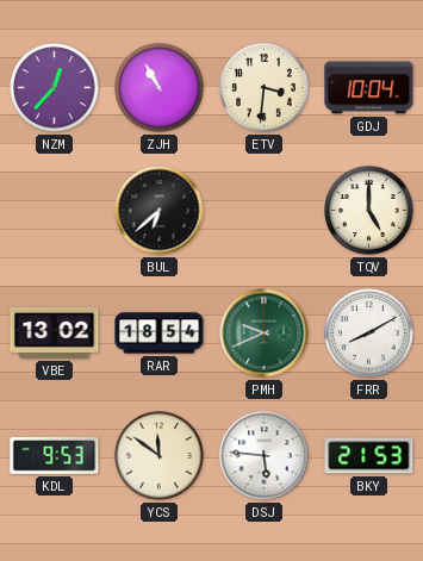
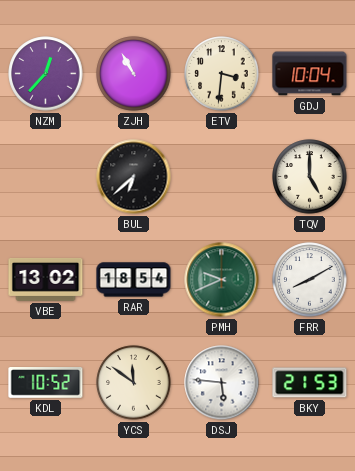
KDL: 9:53 -> 10:52 (46, 383)
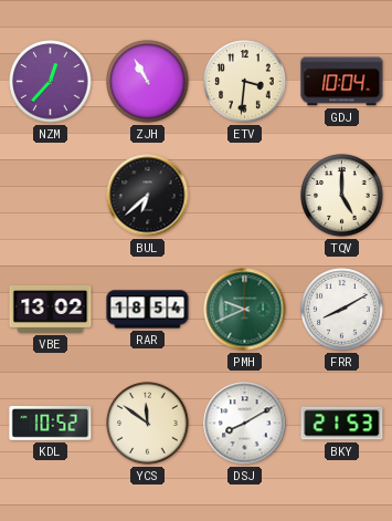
DSJ: 5:46 -> 8:10 (245, 424)
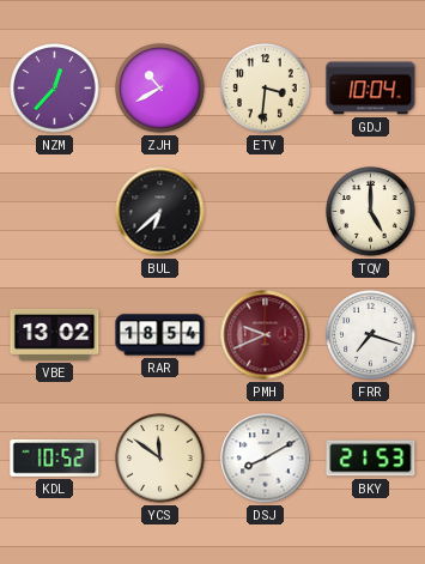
ZJH: 10:55 -> 10:40 (160, 89)
PMH dial: green -> burgundy (266, 335)
FRR: 8:10 -> 7:18 (371, 335)
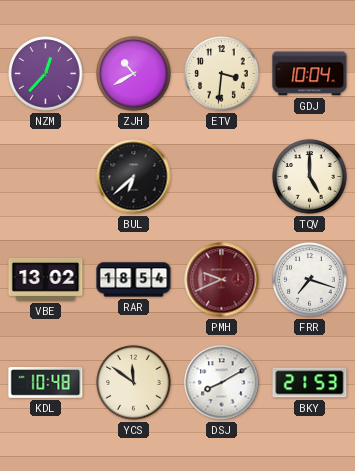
KDL: 10:52 -> 10:48 (46, 383)
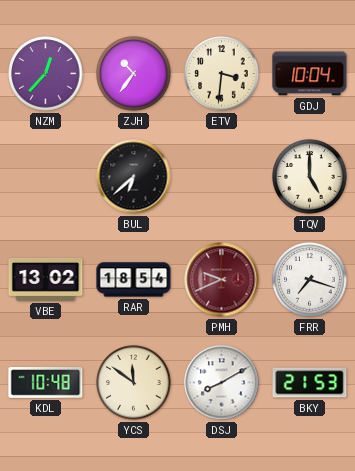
ZJH: 10:40 -> 10:36 (134, 74)
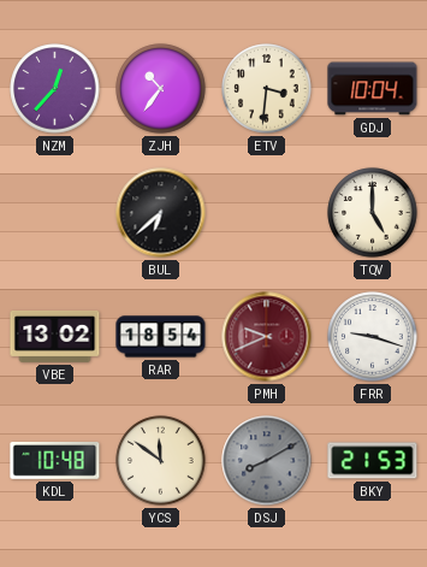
FRR: 7:18 -> 9:18 (373, 337)
DSJ dial: white -> grey (267, 461)
